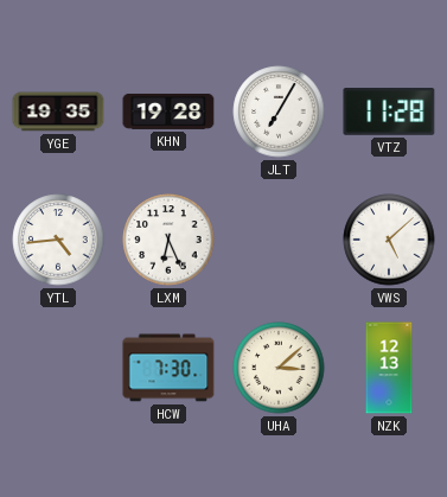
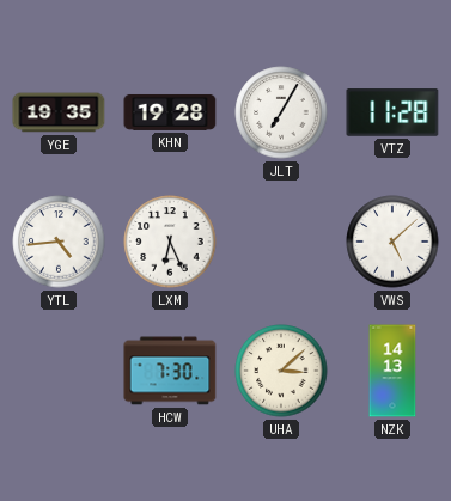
NZK: 12:13 -> 14:13 (392, 371)
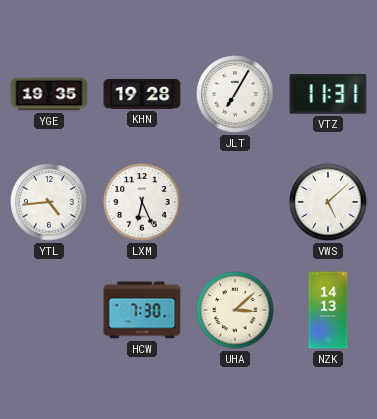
VTZ: 11:28 -> 11:31 (328, 94)
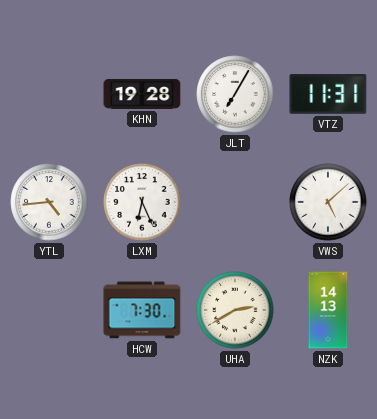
YGE: 19:35 -> none (49, 94)
UHA: 3:08 -> 2:40 (235, 310)
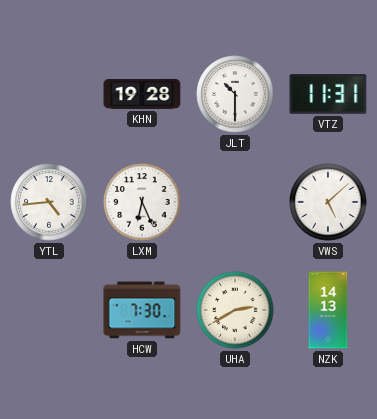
JLT: 7:05 -> 10:30 (235, 94)
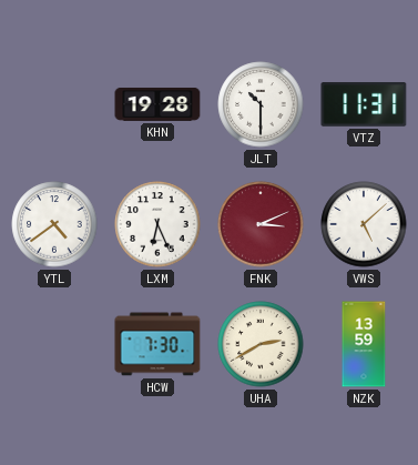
YTL: 4:44 -> 4:39 (54, 224)
FNK: none -> 3:11 (261, 224)
NZK: 14:13 -> 13:59 (364, 344)
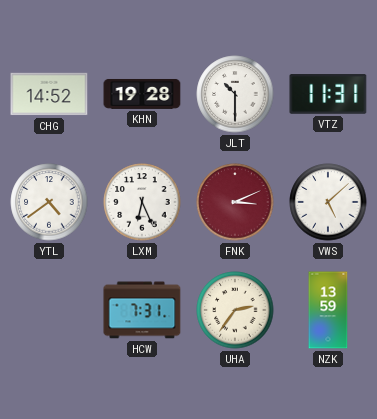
CHG: none -> 14:52 (49, 94)
HCW: 7:30 -> 7:31 (142, 310)
UHA: 2:40 -> 2:36 (235, 310)
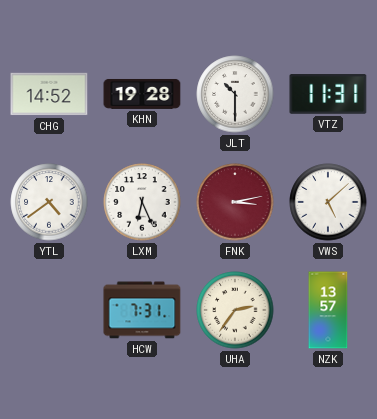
FNK: 3:11 -> 3:13 (235, 202)
NZK: 13:59 -> 13:57 (328, 310)
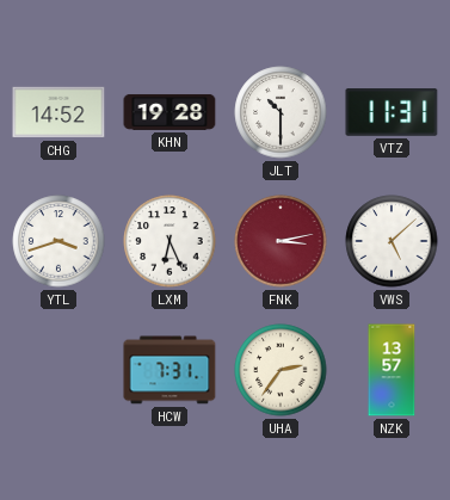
YTL: 4:39 -> 3:42 (58, 241)
